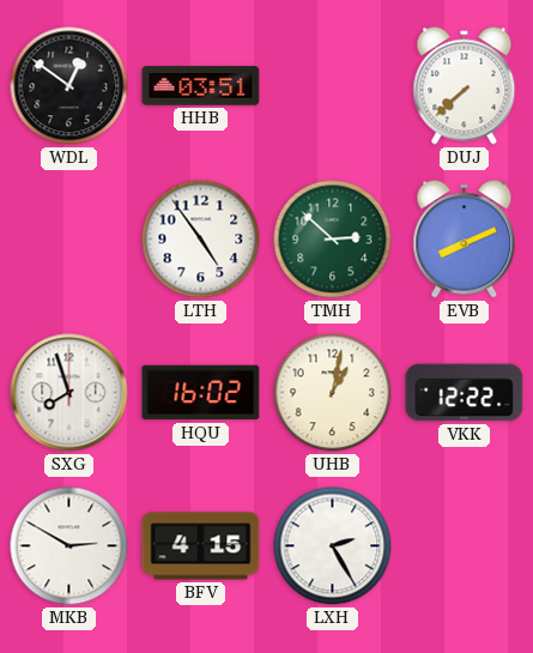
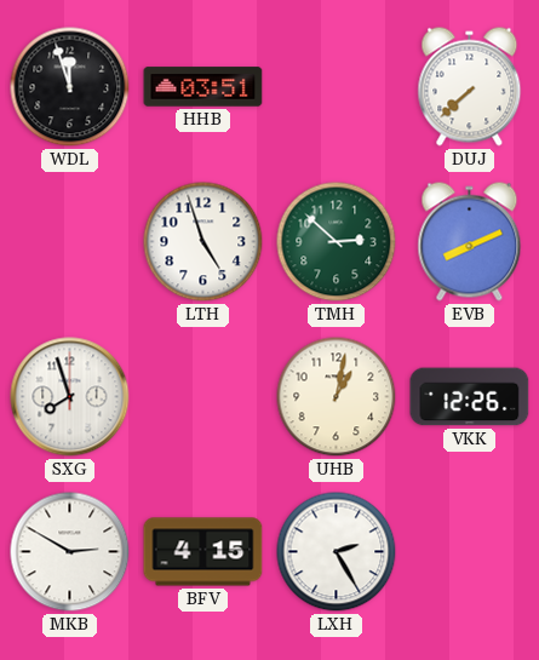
WDL: 12:51 -> 11:57 (70, 87)
LTH: 4:54 -> 4:57 (203, 242)
HQU: 16:02 -> none (201, 393)
VKK: 12:22 -> 12:26 (470, 397)
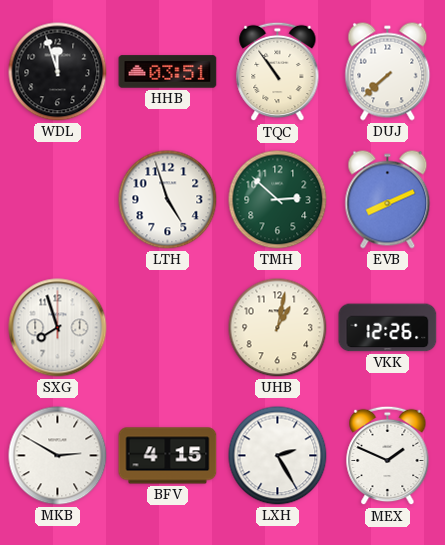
TQC: none -> 10:54 (278, 72)
MEX: none -> 1:49 (388, 456)
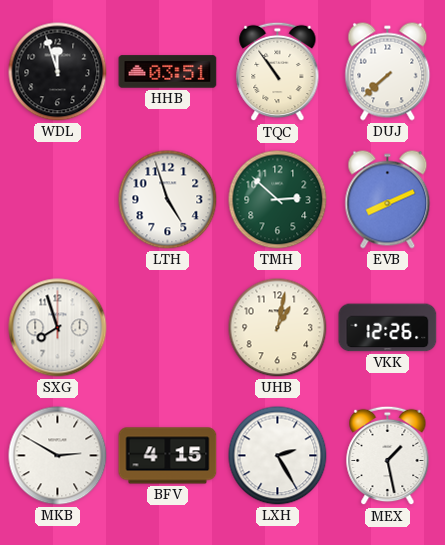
MEX: 1:49 -> 1:28 (388, 456)
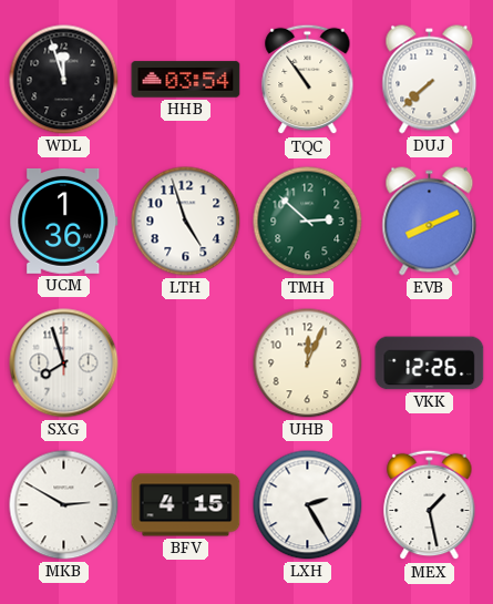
HHB: 03:51 -> 03:54 (186, 80)
UCM: none -> 1:36 (64, 221)
UHB: 1:02 -> 12:04 (308, 364)
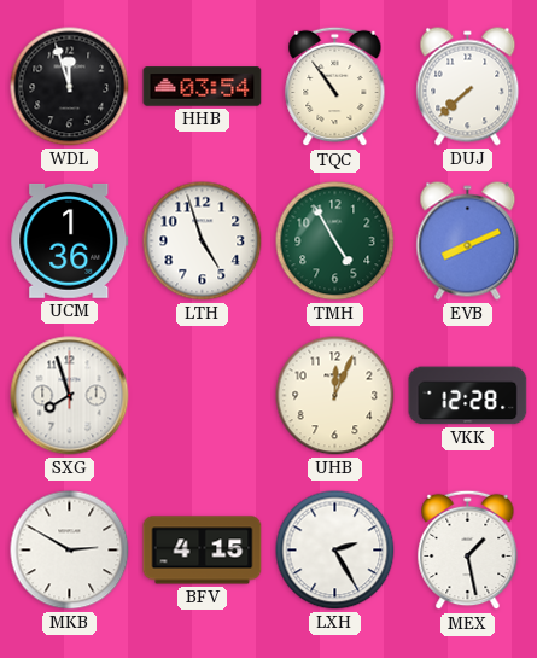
TMH: 2:52 -> 4:55 (335, 241)
VKK: 12:26 -> 12:28 (468, 396)
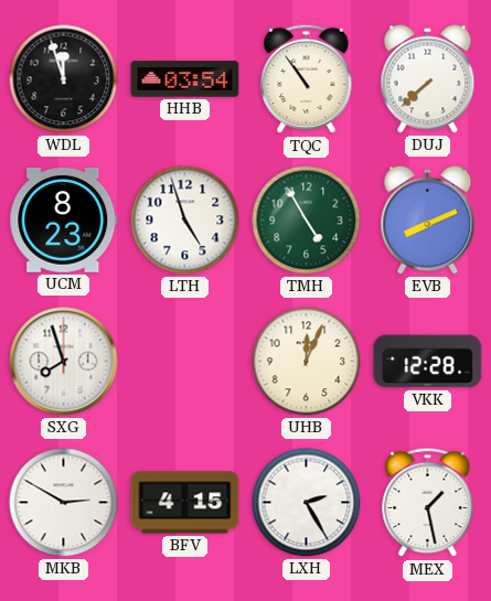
UCM: 1:36 -> 8:23 (64, 219)
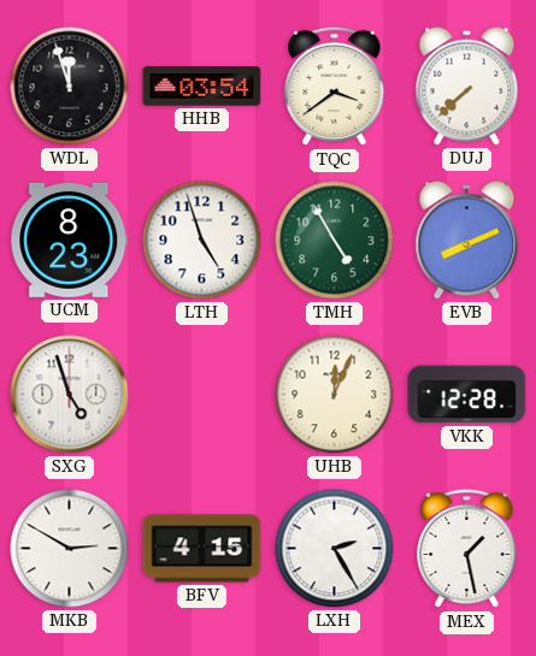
TQC: 10:54 -> 3:39 (335, 87)
SXG: 7:57 -> 4:57 (70, 395)
